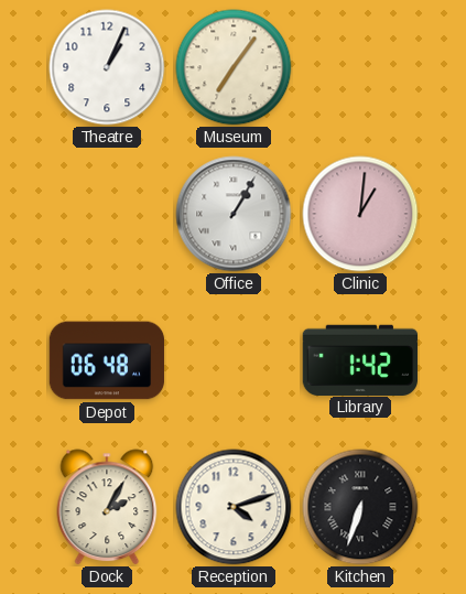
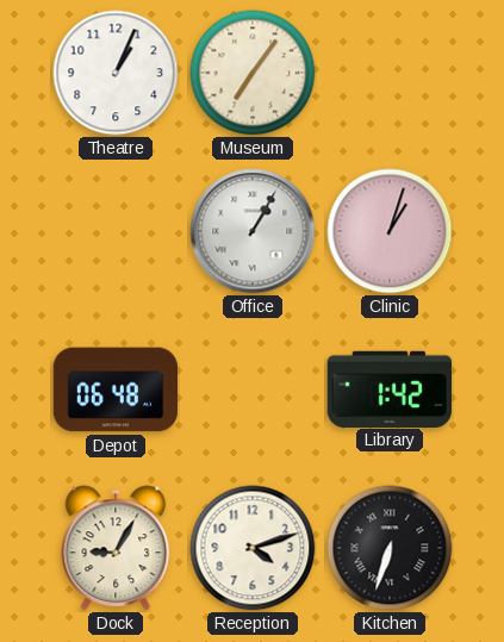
Clinic: 1:01 -> 1:03 (390, 231)
Dock: 2:05 -> 9:05 (116, 548)
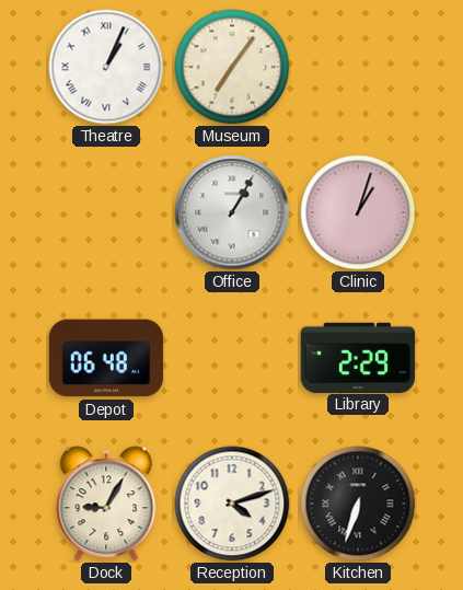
Theatre numerals: Arabic -> Roman (106, 67)
Library: 1:42 -> 2:29 (358, 357)
